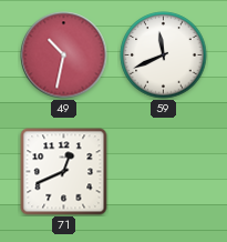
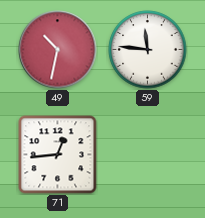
59: 11:41 -> 11:46 (148, 50)
71: 12:41 -> 12:44 (58, 155)
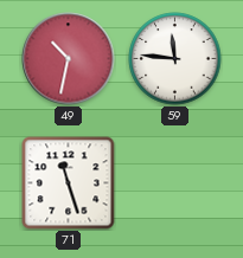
71: 12:44 -> 11:27 (69, 183)
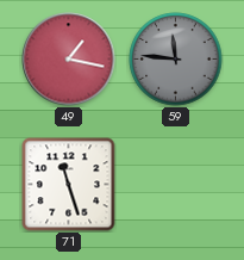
49: 10:32 -> 1:17 (69, 60)
59 dial: white -> grey (176, 60)
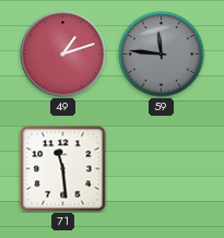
49: 1:17 -> 1:12 (63, 55)
71: 11:27 -> 11:29 (63, 169)
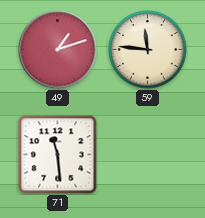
59 dial: grey -> cream (148, 50)
